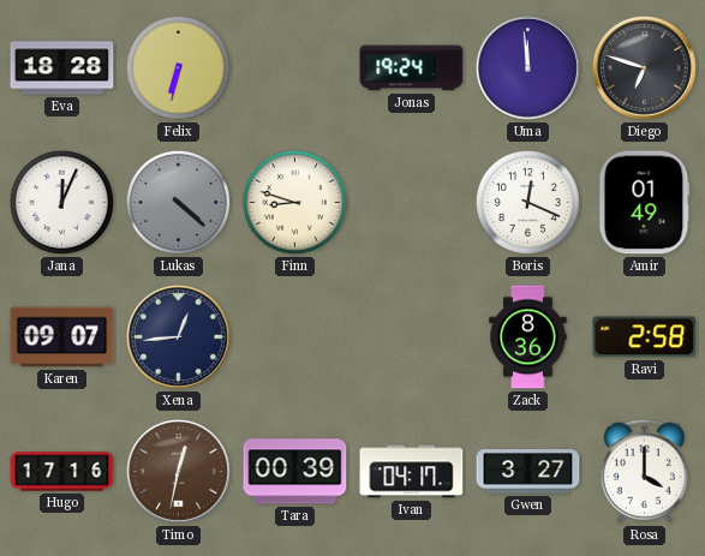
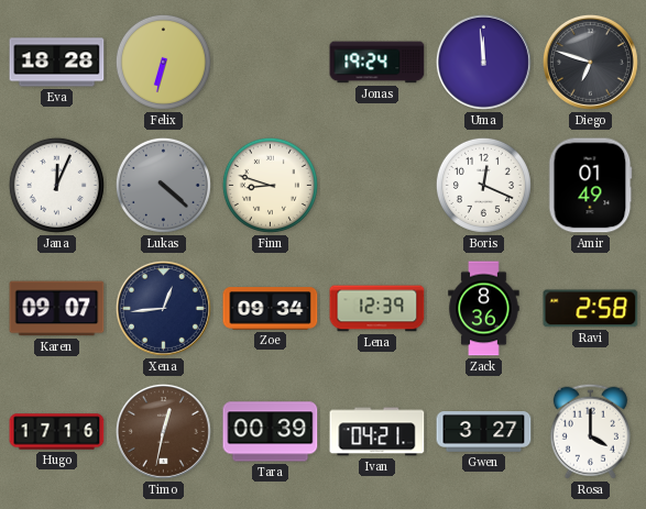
Zoe: none -> 09:34 (271, 309)
Lena: none -> 12:39 (377, 309)
Ivan: 04:17 -> 04:21 (377, 432)
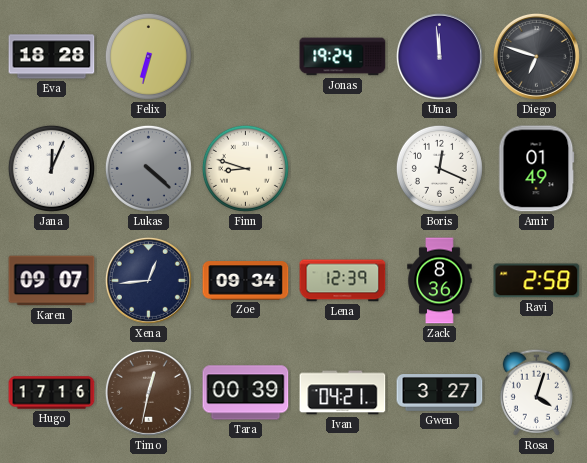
Rosa: 4:00 -> 4:03 (536, 392)
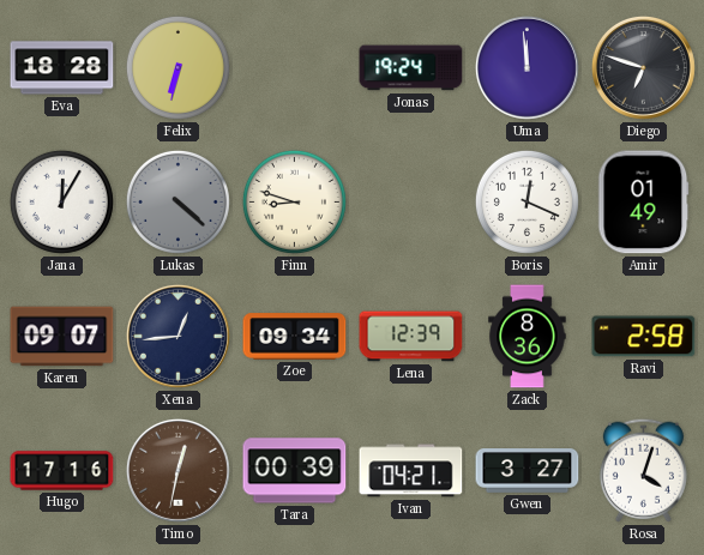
Jana: 12:04 -> 12:05 (61, 201)
